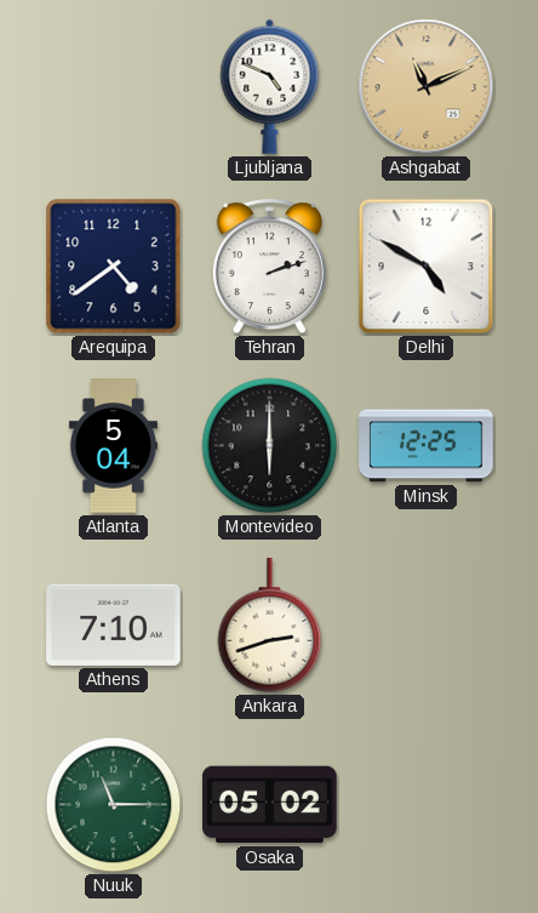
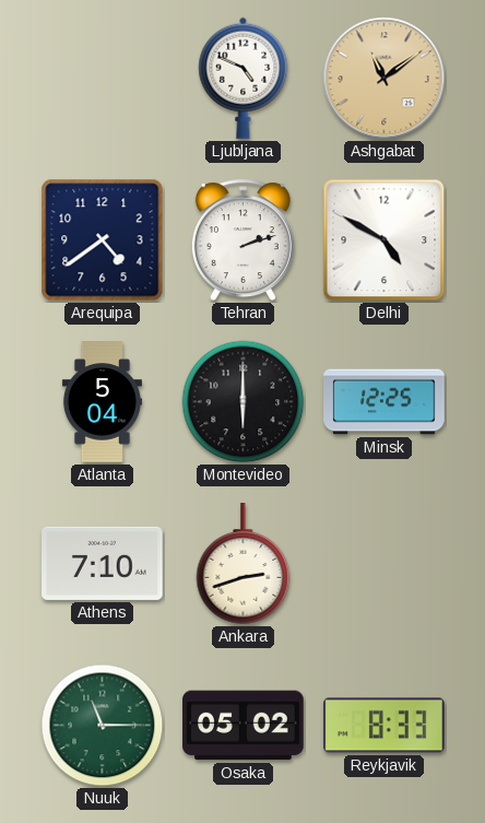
Ashgabat: 11:11 -> 11:09 (385, 79)
Reykjavik: none -> 8:33 (385, 726)
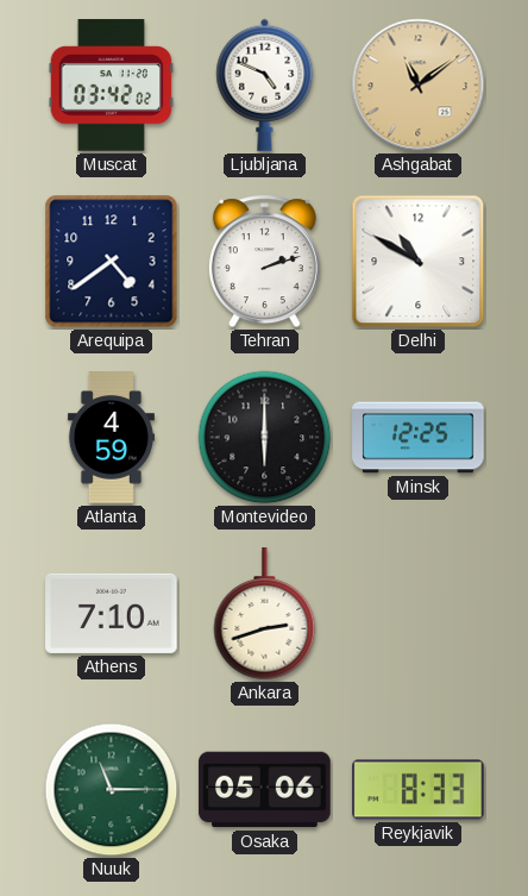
Muscat: none -> 03:42 (112, 86)
Delhi: 4:50 -> 10:50 (419, 262)
Atlanta: 5:04 -> 4:59 (111, 438)
Osaka: 05:02 -> 05:06 (265, 790)
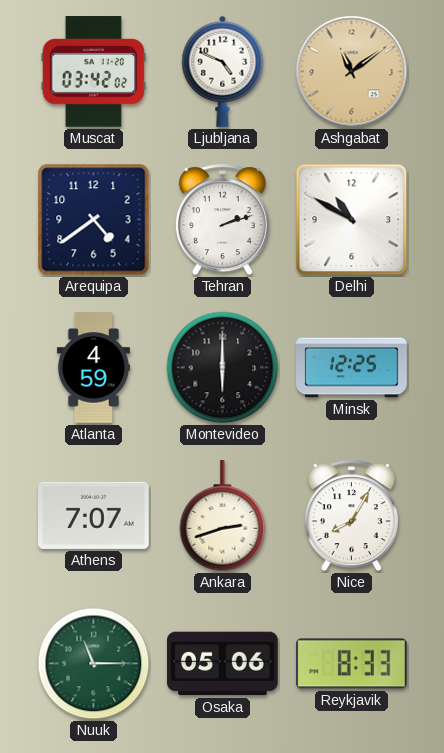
Athens: 7:10 -> 7:07 (94, 515)
Nice: none -> 8:05 (351, 516)
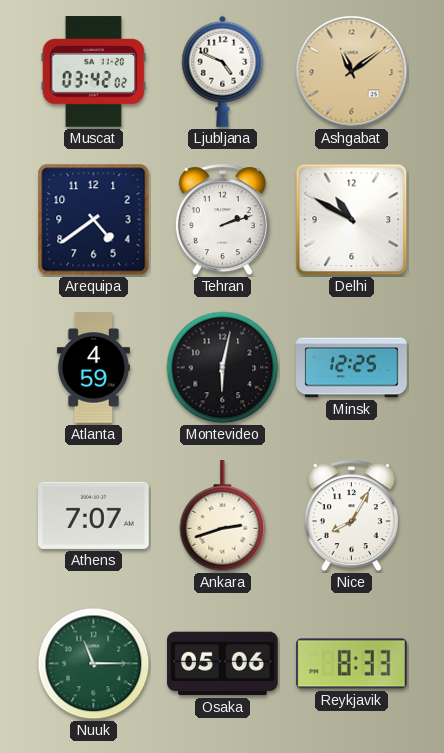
Montevideo: 6:00 -> 6:02 (223, 368)
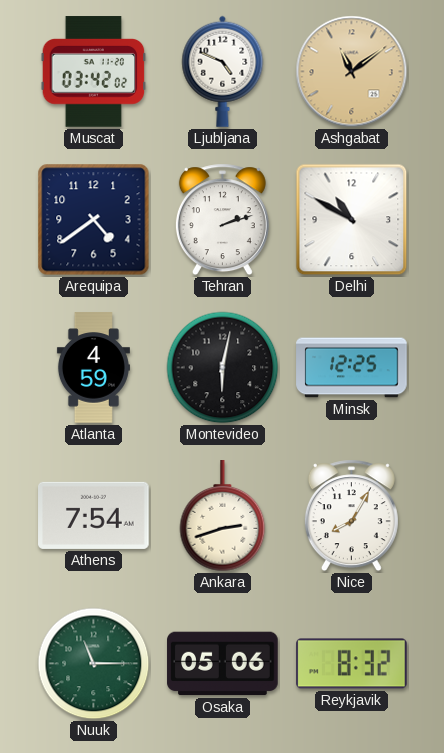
Athens: 7:07 -> 7:54 (94, 515)
Reykjavik: 8:33 -> 8:32 (352, 664)
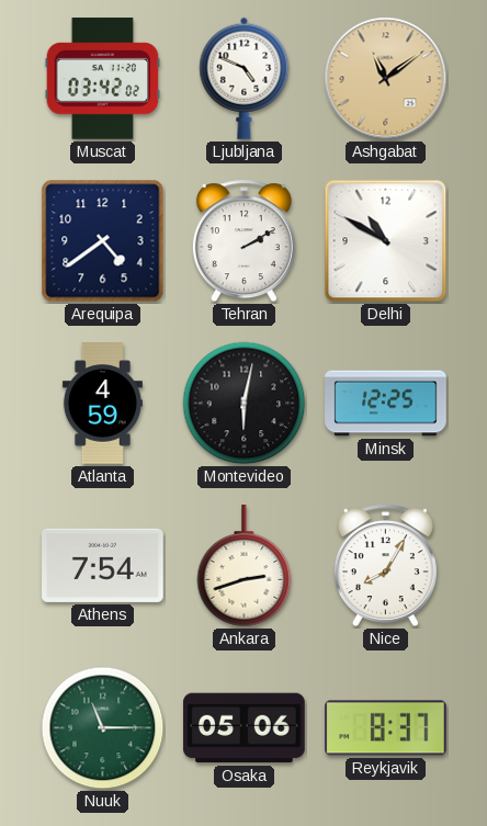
Tehran: 2:12 -> 2:10 (243, 241)
Reykjavik: 8:32 -> 8:37 (386, 728)
